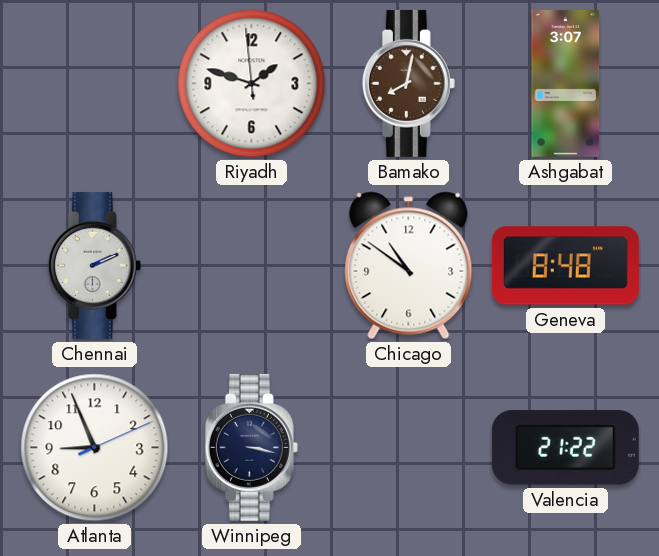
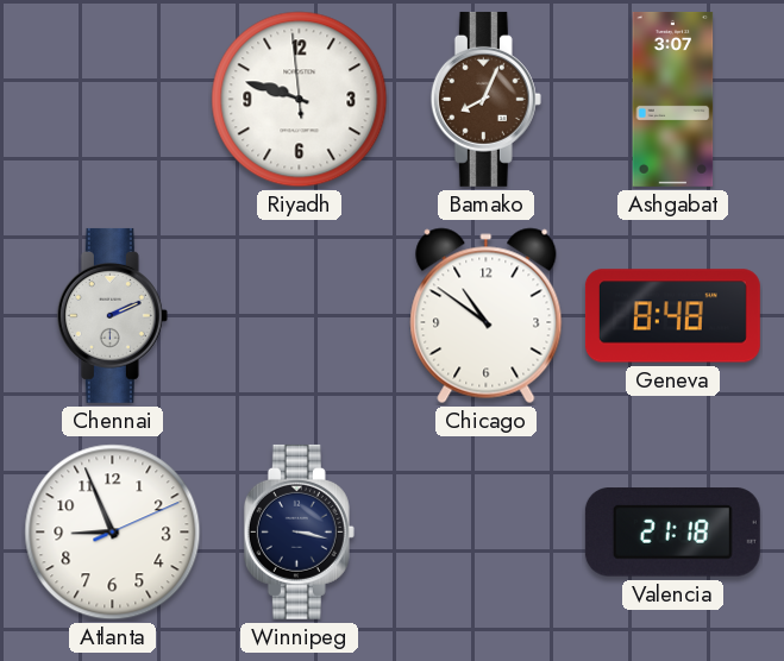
Riyadh: 1:47 -> 9:47 (300, 100)
Bamako: 8:02 -> 8:04 (485, 99)
Valencia: 21:22 -> 21:18 (672, 533)
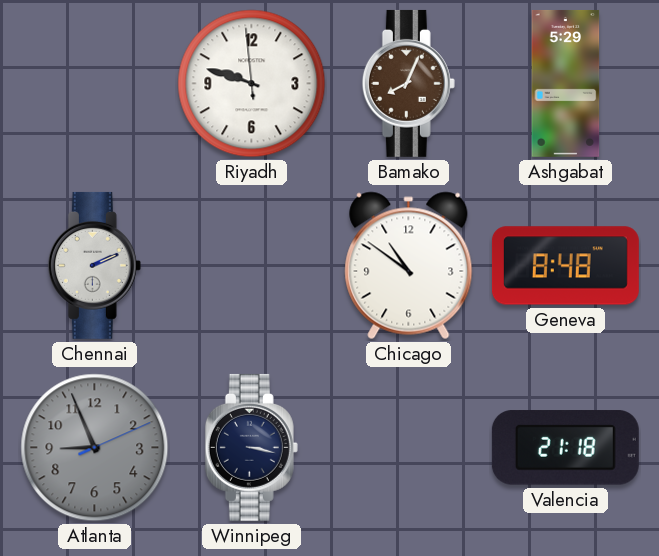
Ashgabat: 3:07 -> 5:29 (566, 83)
Atlanta dial: white -> grey (95, 448)
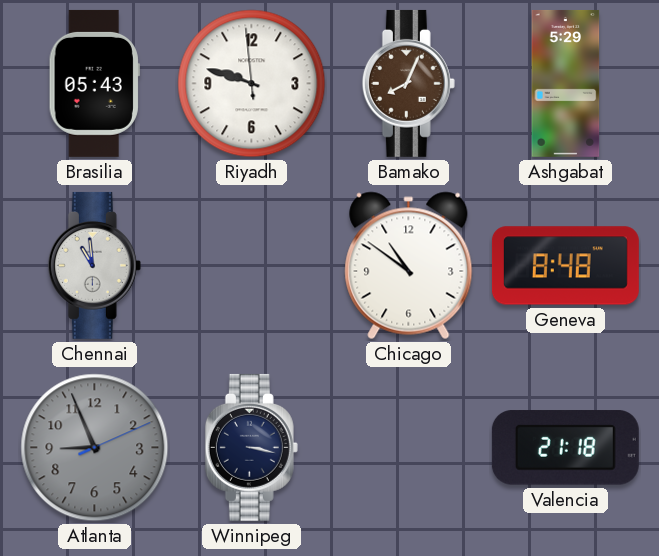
Brasilia: none -> 05:43 (94, 83)
Chennai: 2:11 -> 10:59 (94, 265)
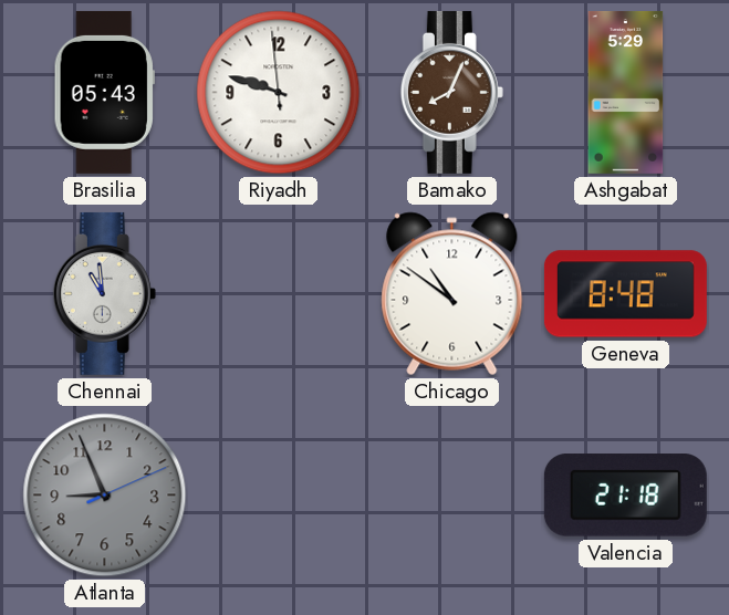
Winnipeg: 3:17 -> none (251, 447)
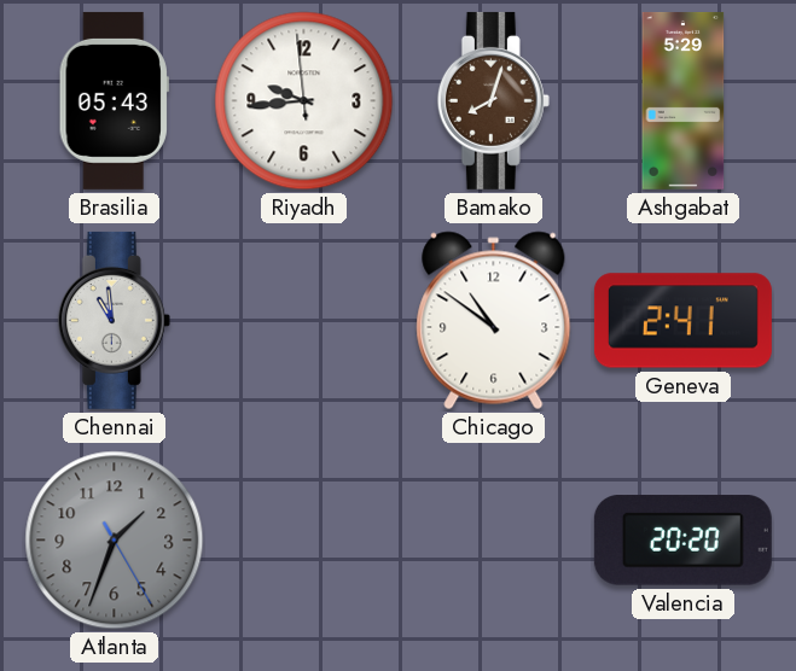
Riyadh: 9:47 -> 9:43 (304, 101)
Bamako: 8:04 -> 8:03 (493, 100)
Geneva: 8:48 -> 2:41 (682, 321)
Atlanta: 8:56 -> 1:33 (115, 541)
Valencia: 21:18 -> 20:20 (682, 541)
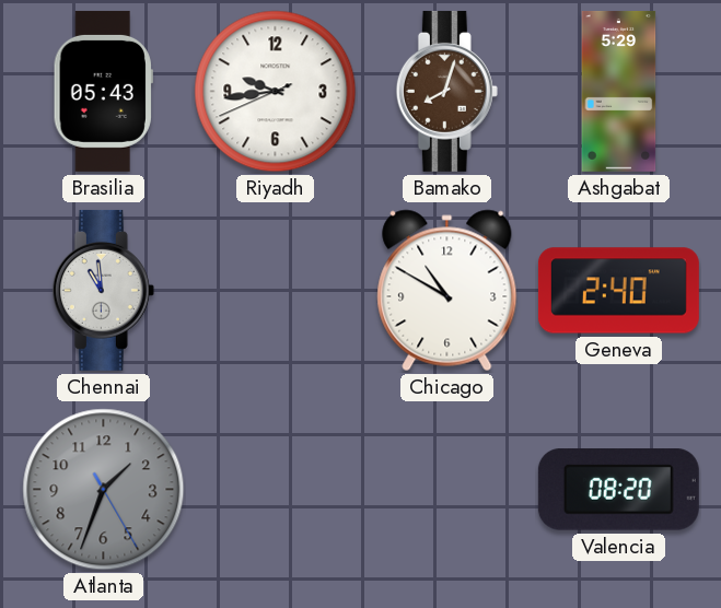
Riyadh: 9:43:59 -> 9:43:41 (276, 92)
Chicago: 10:51 -> 10:50 (447, 291)
Geneva: 2:41 -> 2:40 (618, 291)
Valencia: 20:20 -> 08:20 (618, 490)
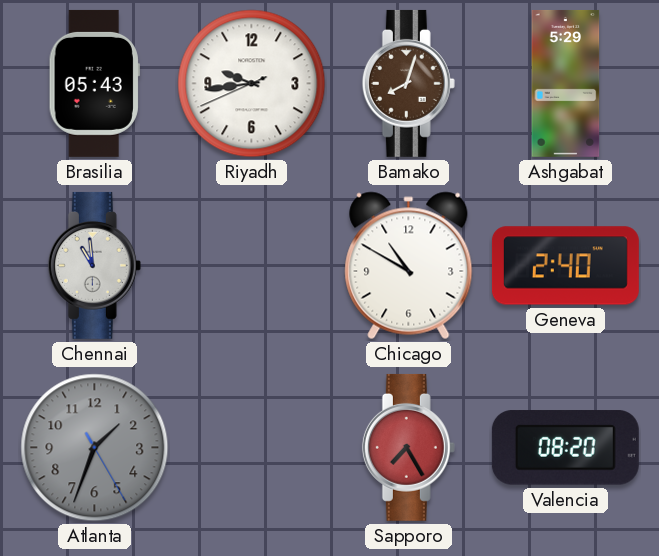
Sapporo: none -> 7:25 (408, 447)
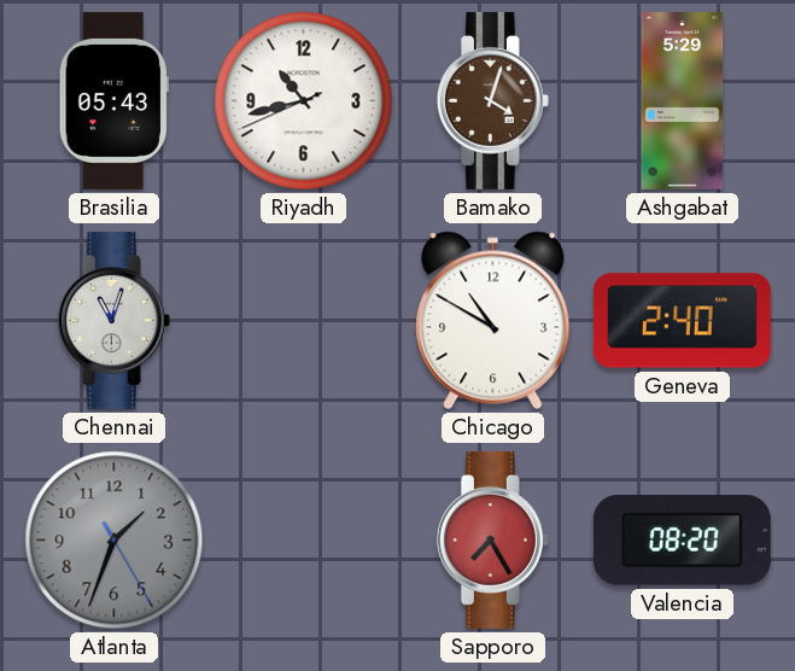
Riyadh: 9:43 -> 10:42 (304, 101)
Bamako: 8:03 -> 4:03 (492, 100)
Chennai: 10:59 -> 11:03 (113, 320)
